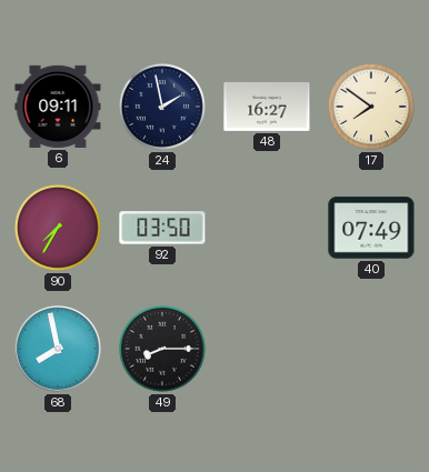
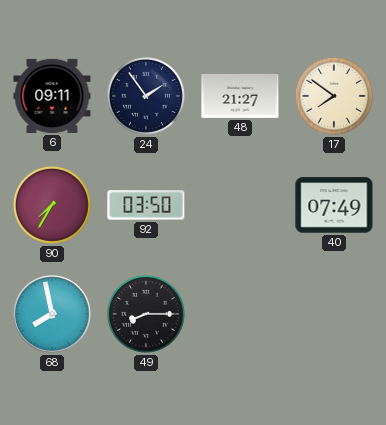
24: 1:58 -> 1:54 (146, 96)
48: 16:27 -> 21:27 (240, 96)
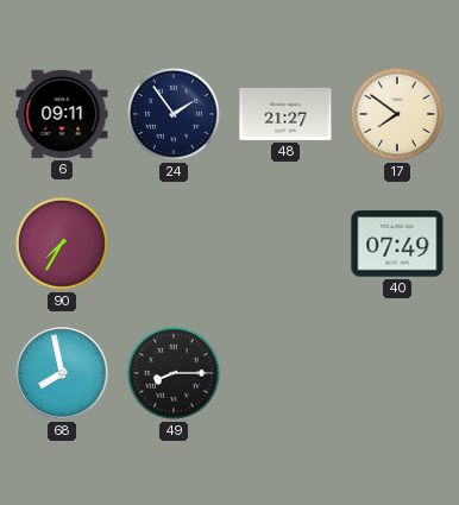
92: 03:50 -> none (146, 205)
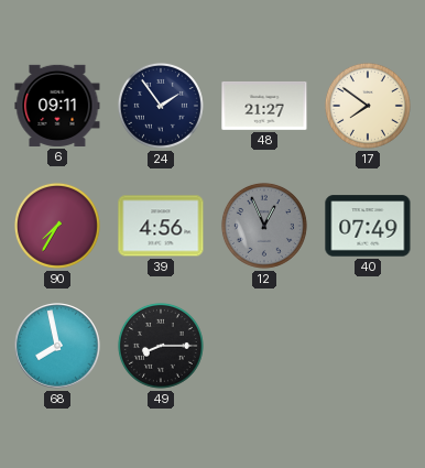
39: none -> 4:56 (161, 226)
12: none -> 12:56 (264, 226)
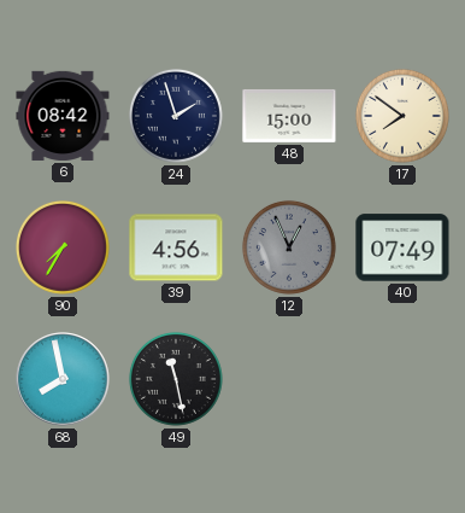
6: 09:11 -> 08:42 (63, 116)
24: 1:54 -> 1:57 (176, 116)
48: 21:27 -> 15:00 (289, 116)
49: 8:15 -> 11:28 (176, 379)
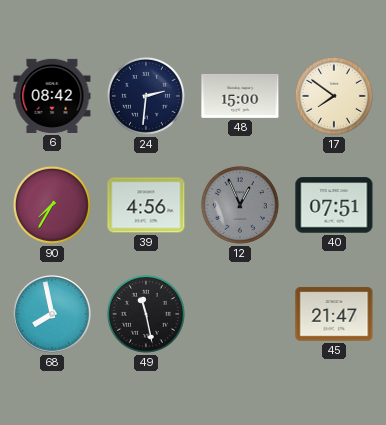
24: 1:57 -> 2:31 (146, 96)
40: 07:49 -> 07:51 (334, 205)
45: none -> 21:47 (334, 314)
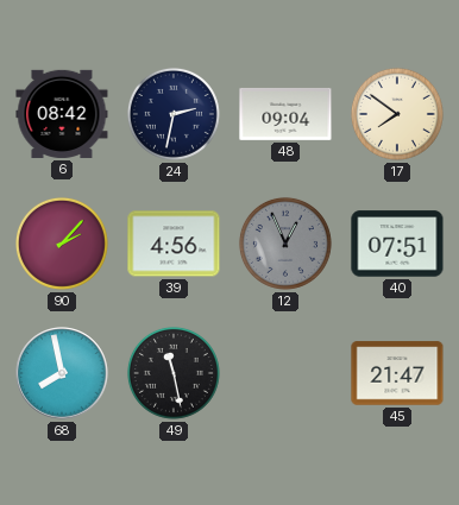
24: 2:31 -> 2:32 (174, 114)
48: 15:00 -> 09:04 (285, 114)
90: 7:35 -> 2:07 (62, 244)
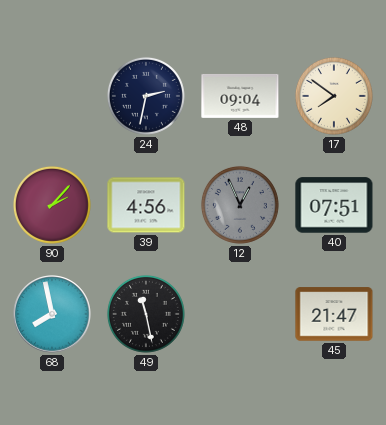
6: 08:42 -> none (62, 114)
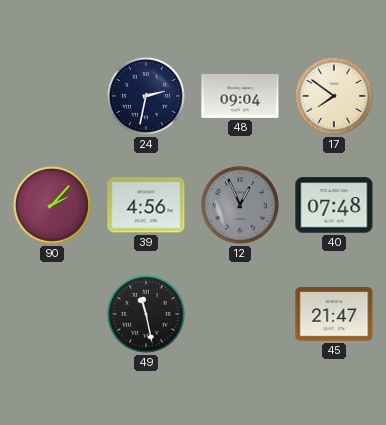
40: 07:51 -> 07:48 (334, 205)
68: 7:58 -> none (52, 314)
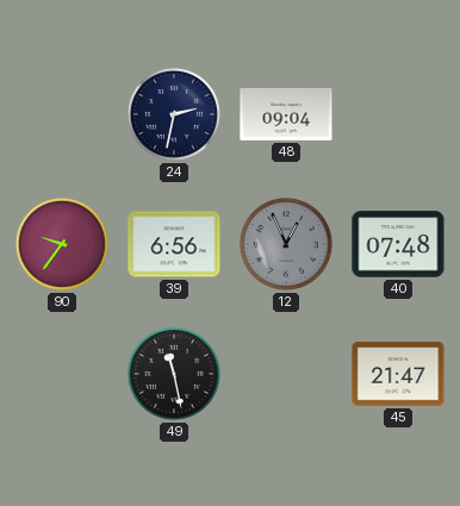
17: 7:51 -> none (334, 96)
90: 2:07 -> 9:36 (62, 244)
39: 4:56 -> 6:56 (174, 244)
